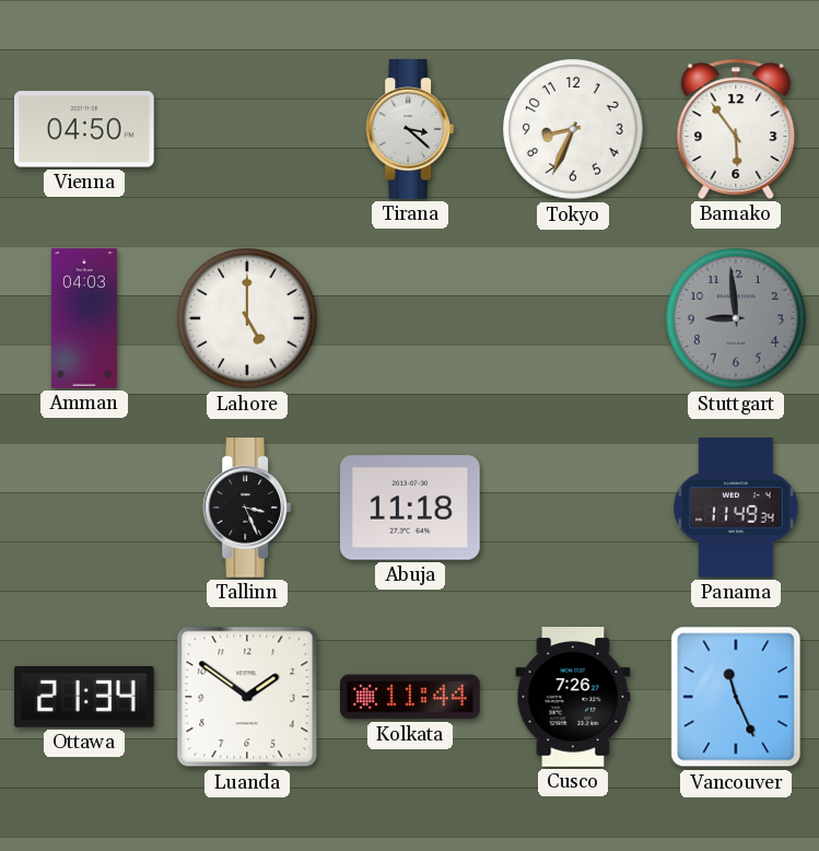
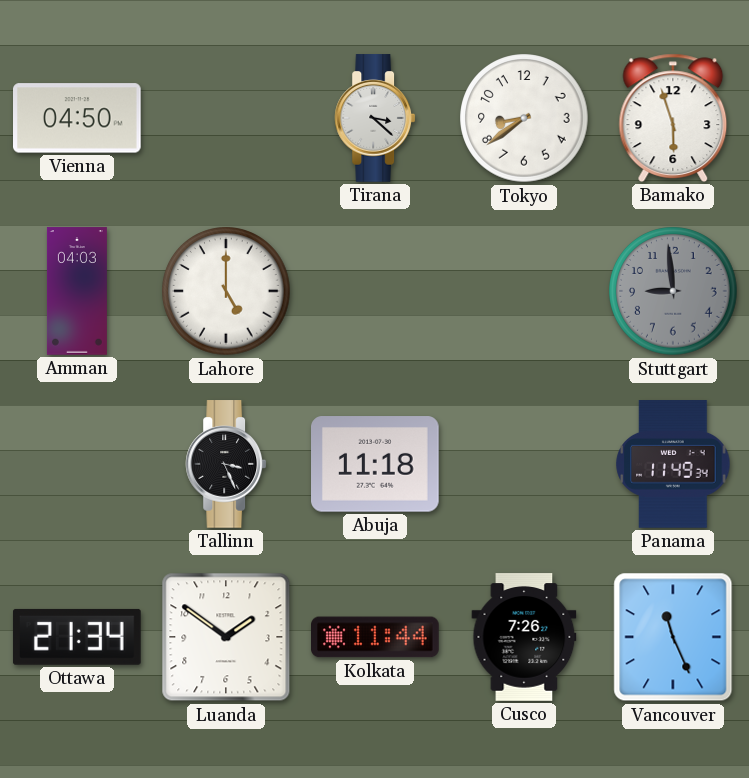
Tokyo: 8:34 -> 8:39 (524, 118)
Bamako: 5:54 -> 5:57 (673, 118)
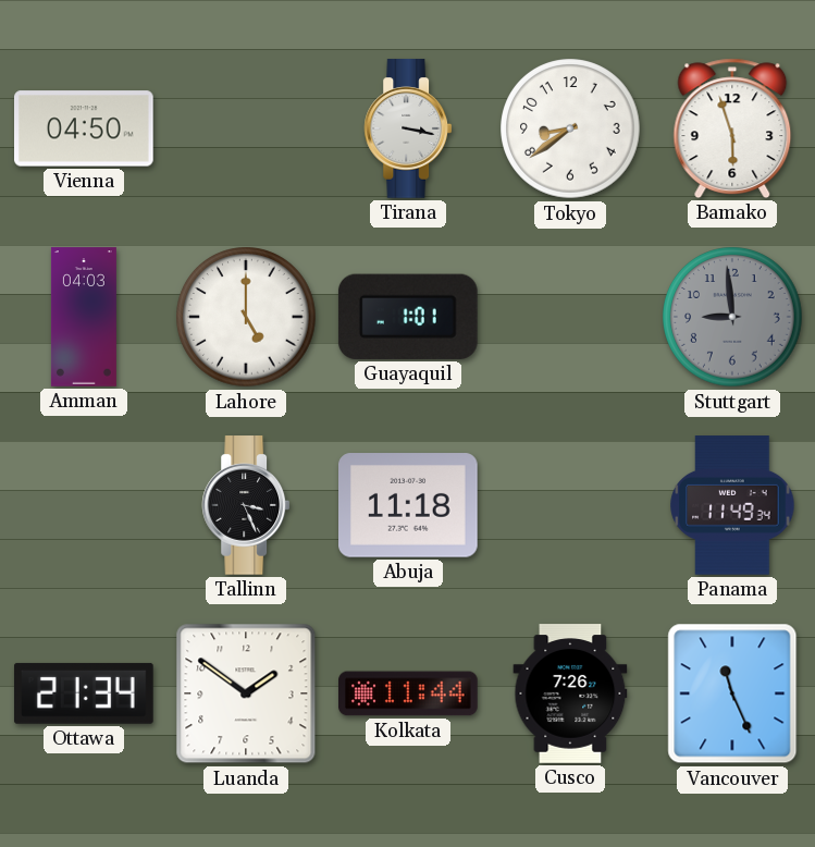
Tirana: 3:22 -> 3:17 (408, 128)
Guayaquil: none -> 1:01 (408, 317)
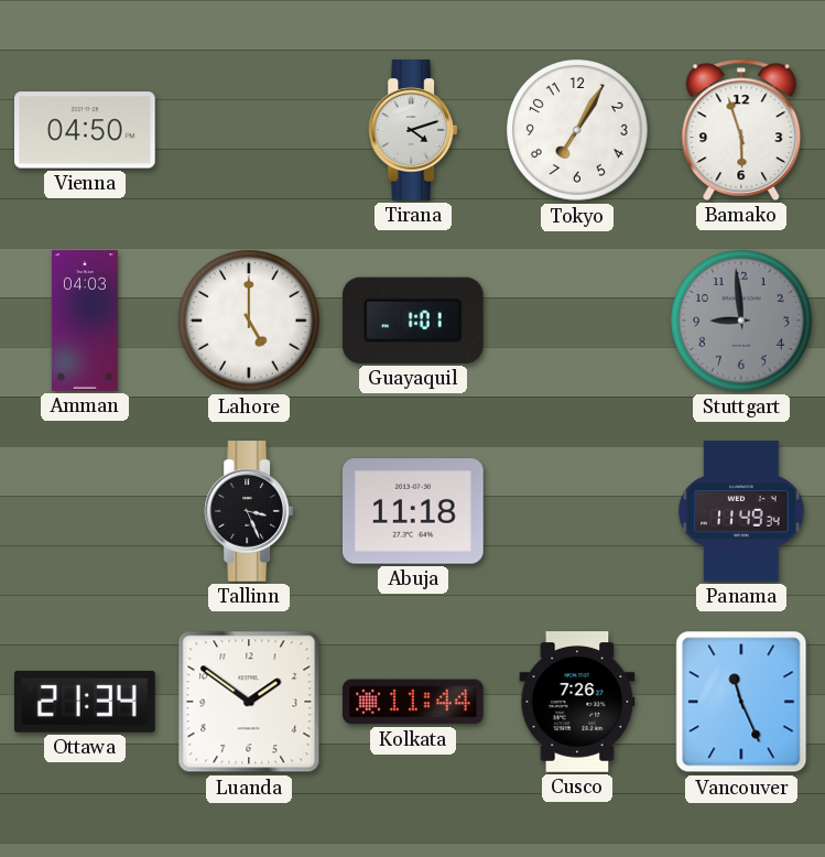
Tirana: 3:17 -> 4:12 (413, 130)
Tokyo: 8:39 -> 7:05 (577, 130)
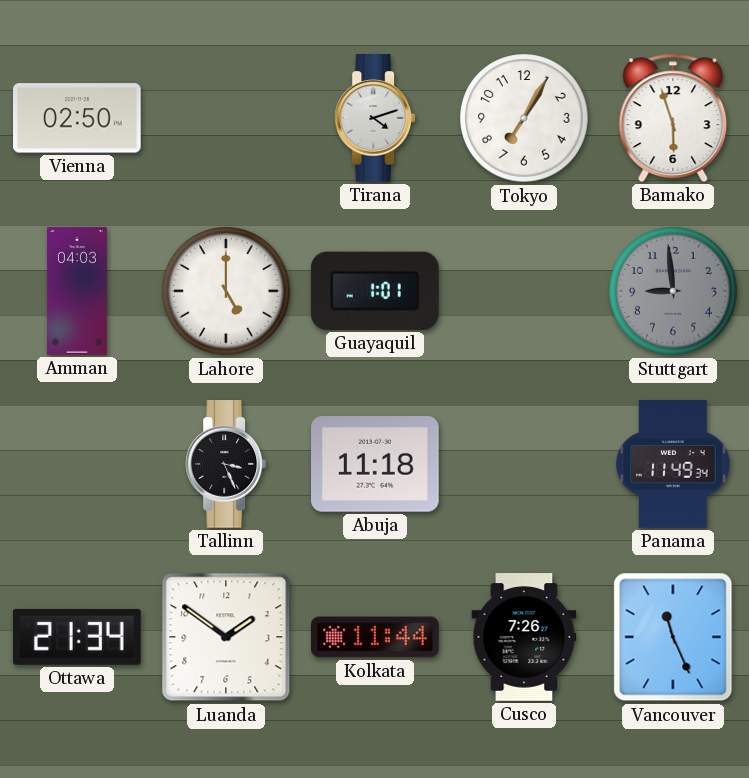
Vienna: 04:50 -> 02:50 (78, 118)
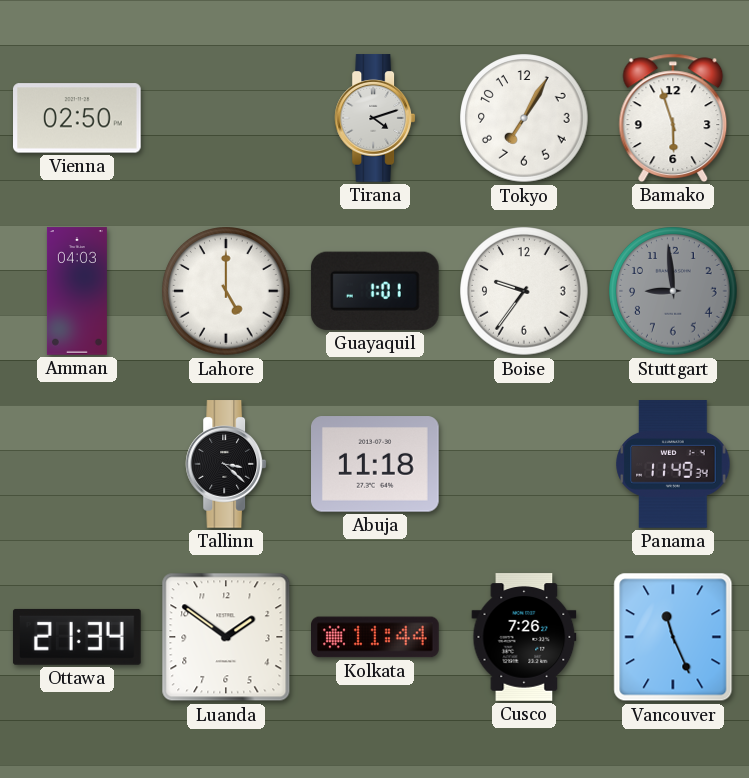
Boise: none -> 9:36 (524, 291)
Tallinn: 3:26 -> 3:22 (226, 464)
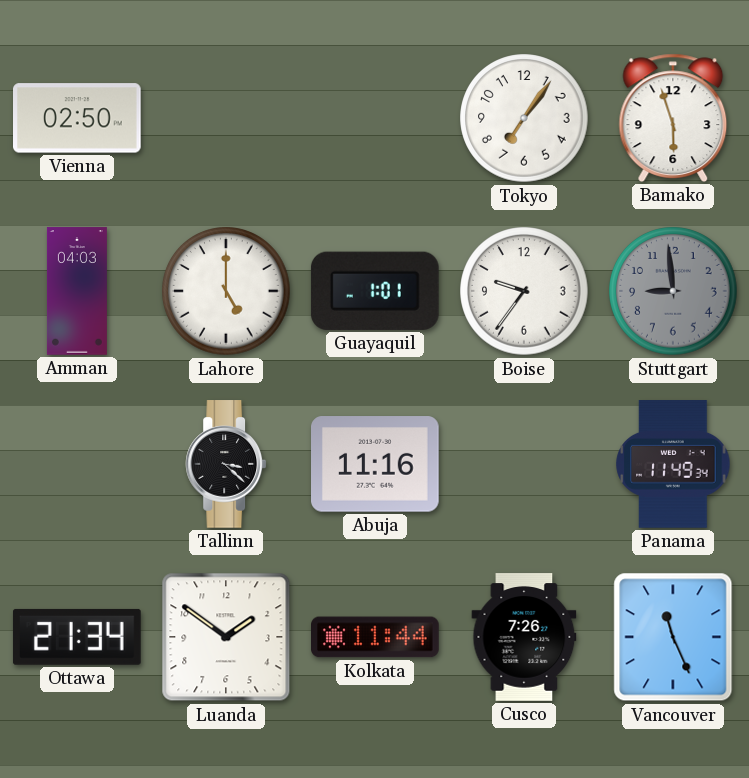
Tirana: 4:12 -> none (375, 118)
Tokyo: 7:05 -> 7:06 (524, 118)
Abuja: 11:18 -> 11:16 (376, 464)
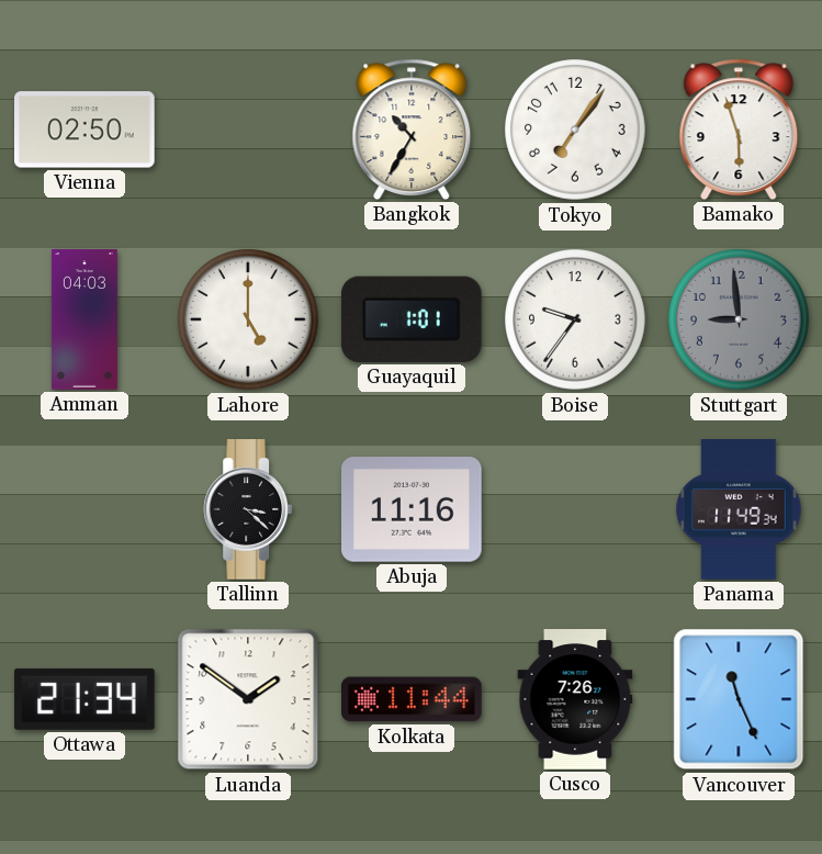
Bangkok: none -> 10:35 (412, 130)
